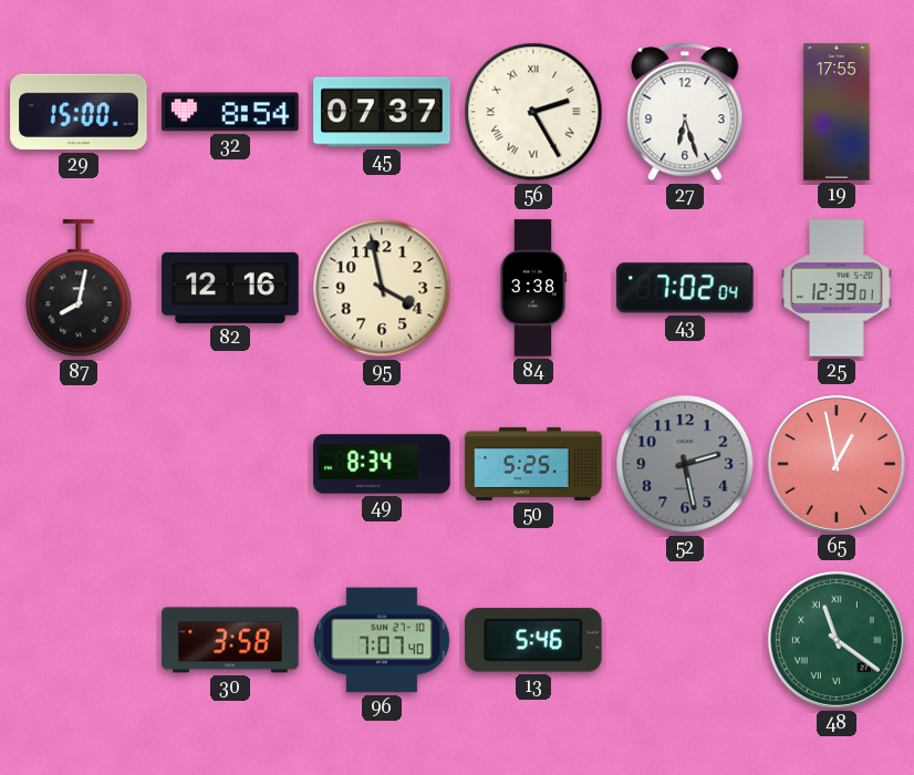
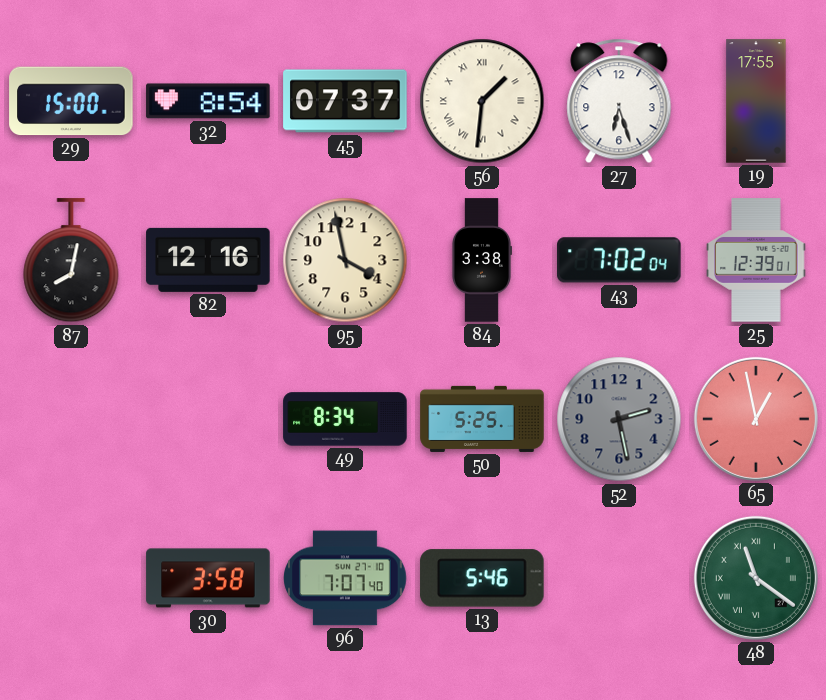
56: 2:25 -> 1:31 (482, 101)
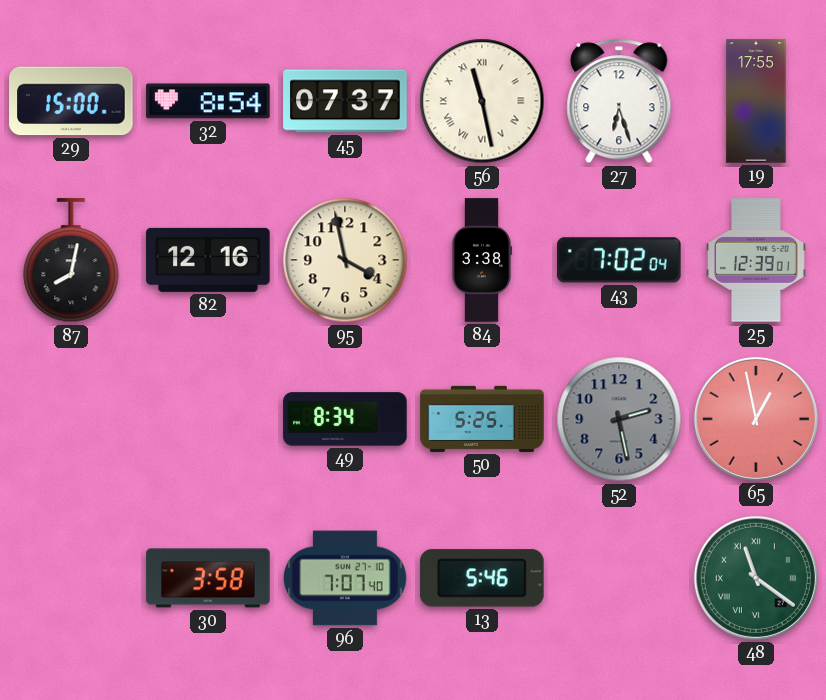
56: 1:31 -> 11:28 (482, 101)
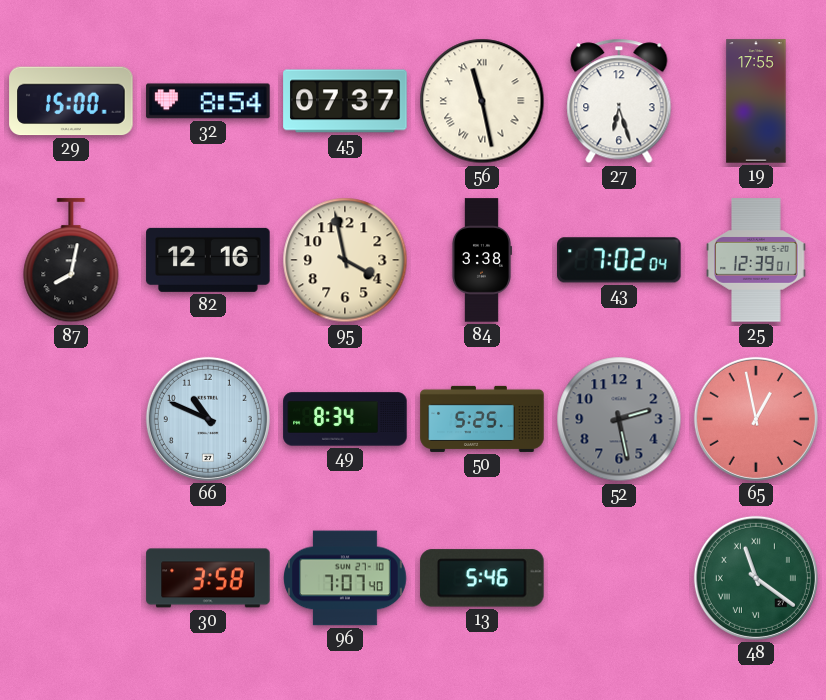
66: none -> 10:49 (208, 419)
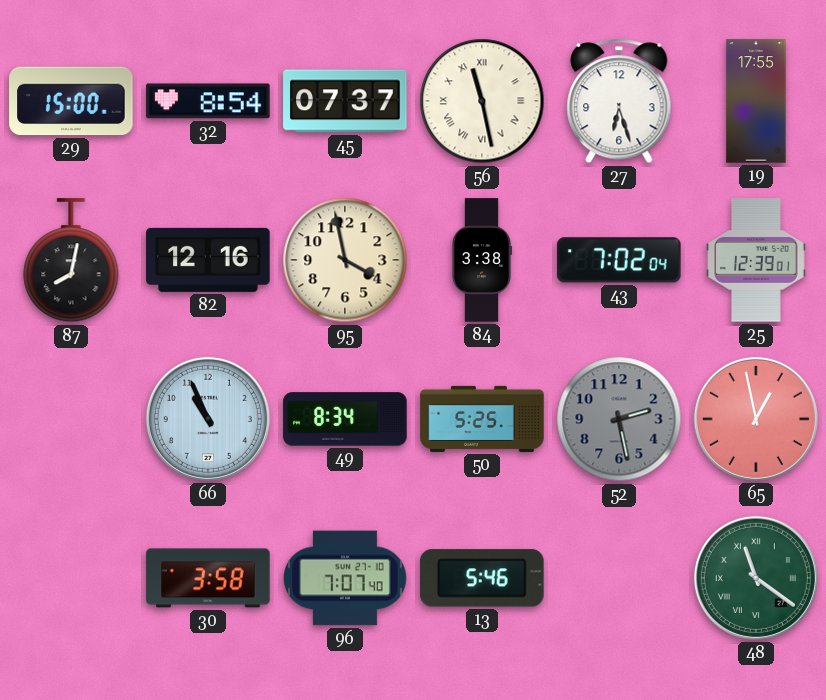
66: 10:49 -> 10:56 (208, 419)
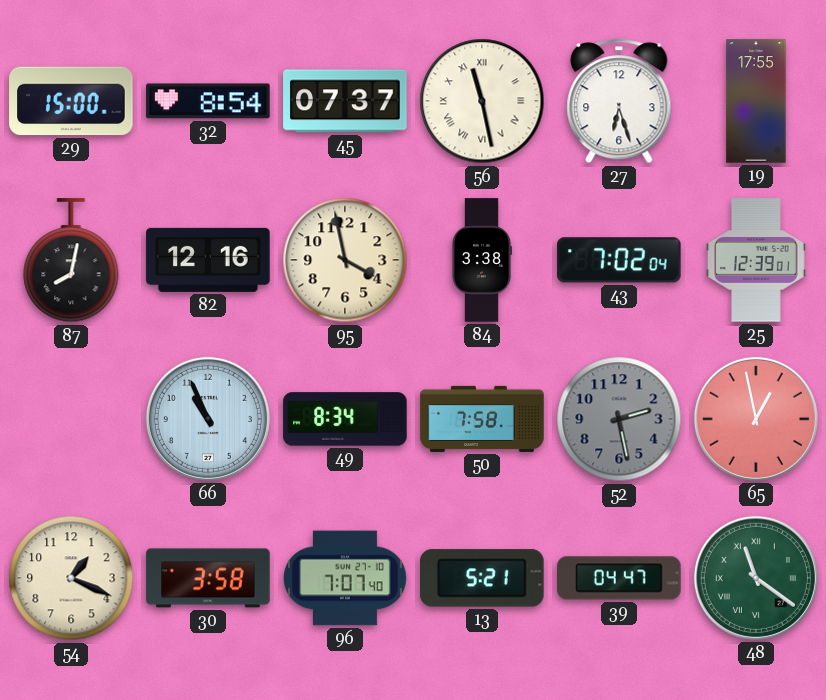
50: 5:25 -> 7:58 (482, 419)
54: none -> 1:19 (71, 578)
13: 5:46 -> 5:21 (482, 578)
39: none -> 04:47 (619, 578)
